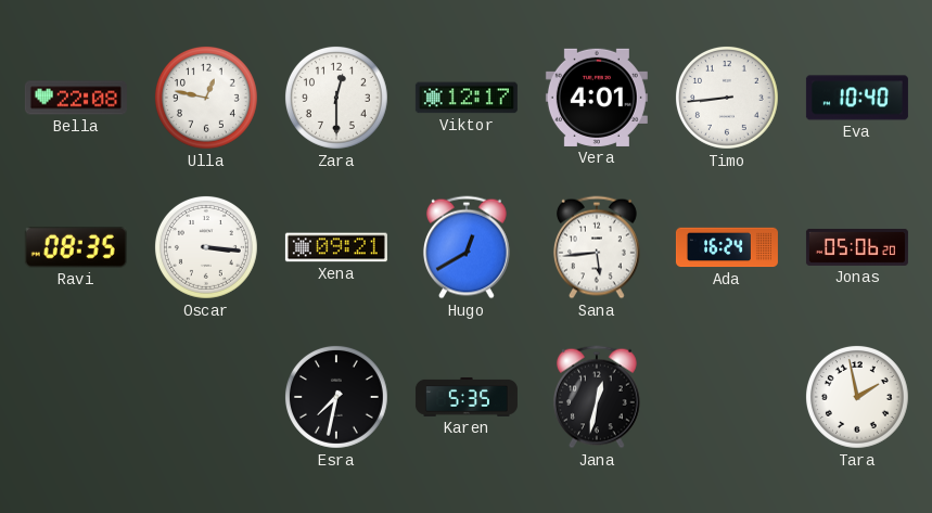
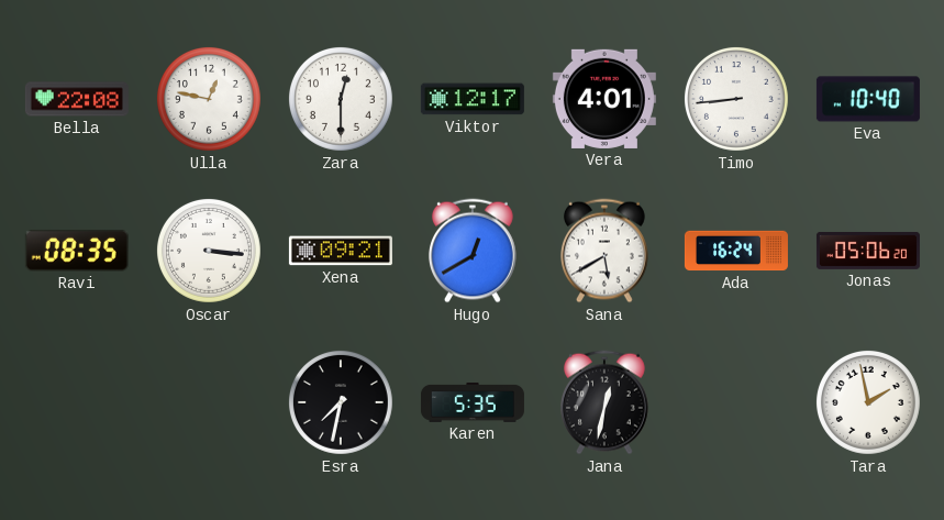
Sana: 5:44 -> 5:40 (604, 251)
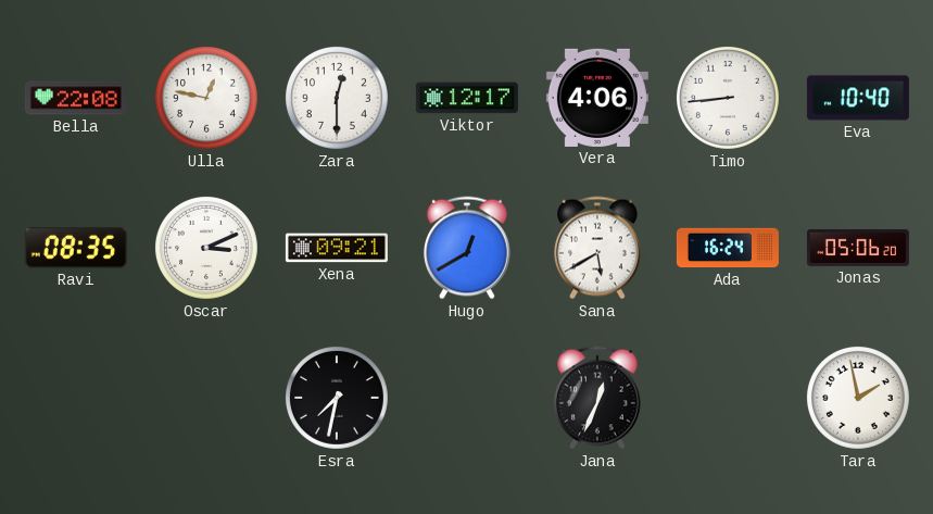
Vera: 4:01 -> 4:06 (597, 98)
Oscar: 3:16 -> 3:11 (206, 248)
Karen: 5:35 -> none (473, 402)
Jana: 12:32 -> 12:34 (597, 398)
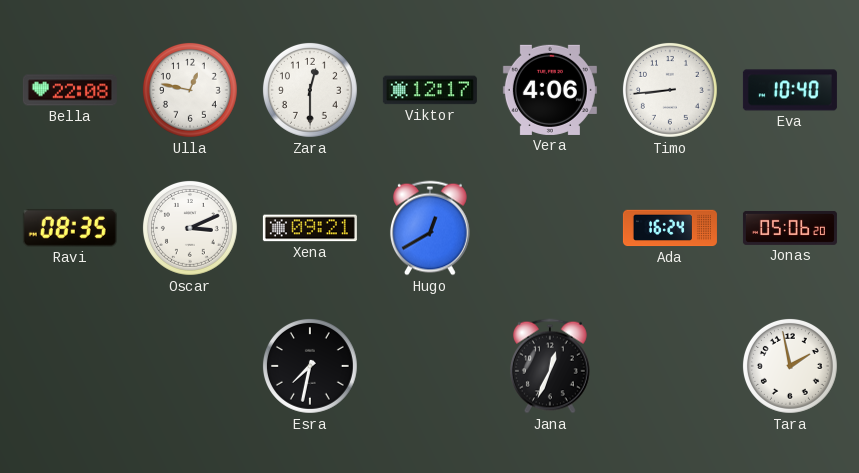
Sana: 5:40 -> none (597, 248)
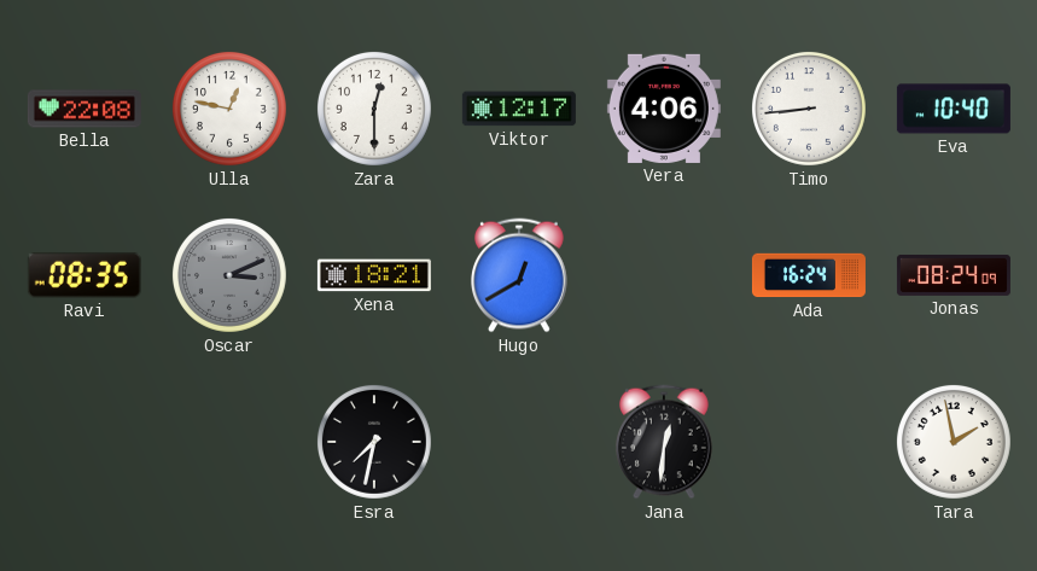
Oscar dial: white -> grey (229, 275)
Xena: 09:21 -> 18:21 (374, 275)
Jonas: 05:06 -> 08:24 (954, 275)
Jana: 12:34 -> 12:31 (664, 442)
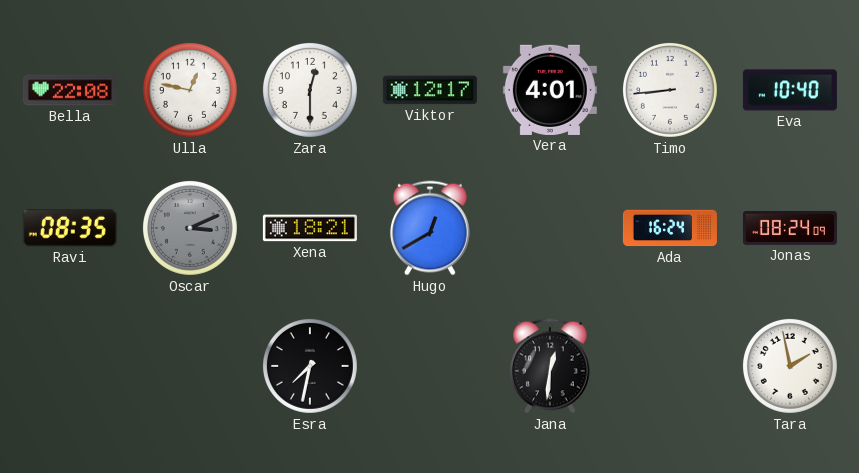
Vera: 4:06 -> 4:01 (550, 90)
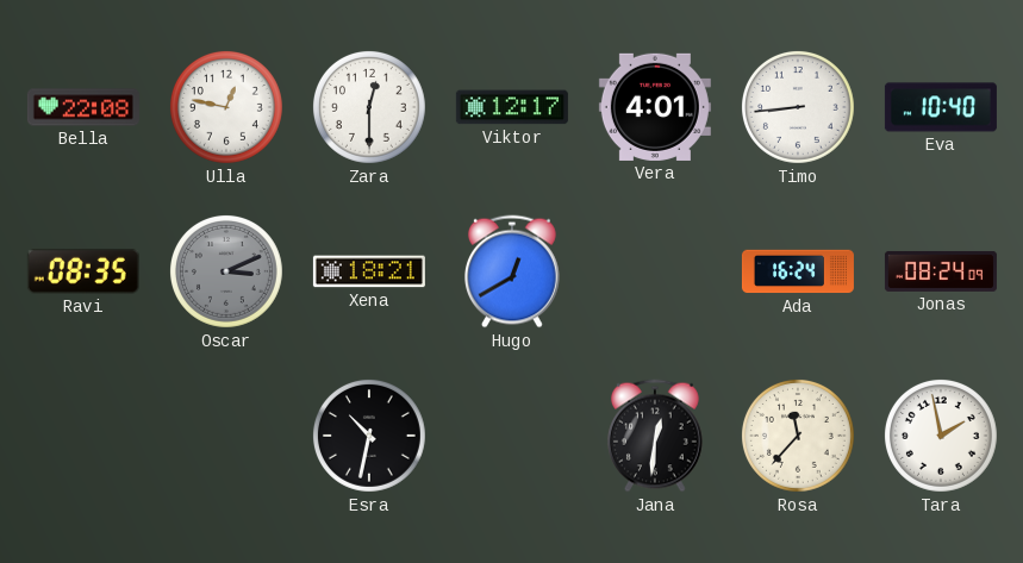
Esra: 7:32 -> 10:32 (369, 436)
Rosa: none -> 11:37 (798, 436)
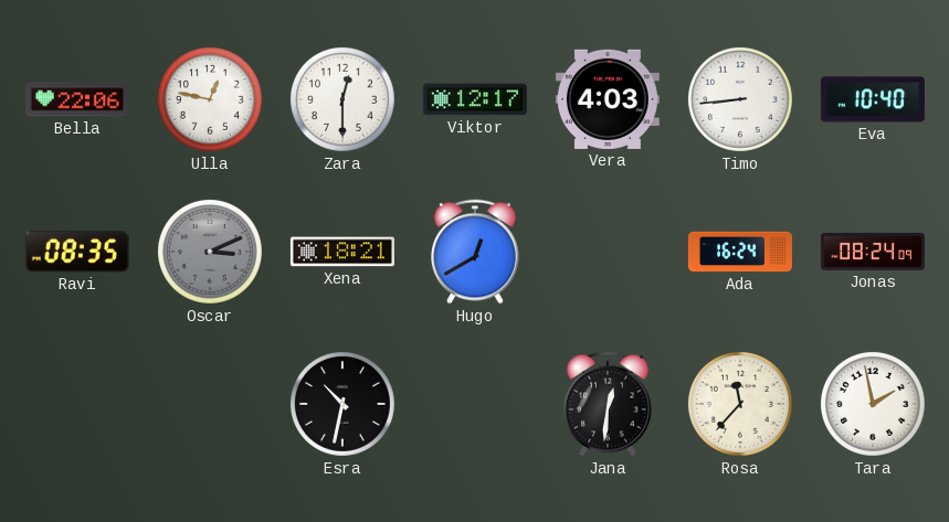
Bella: 22:08 -> 22:06 (77, 99)
Vera: 4:01 -> 4:03 (608, 99)
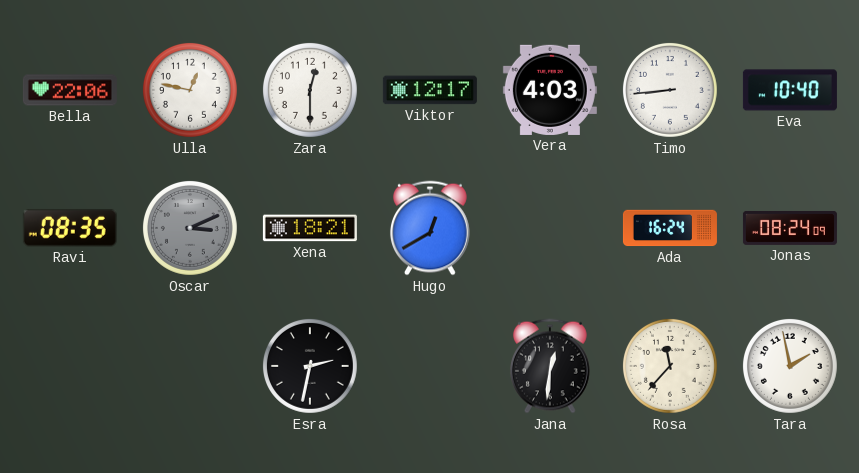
Esra: 10:32 -> 2:32 (310, 366)
